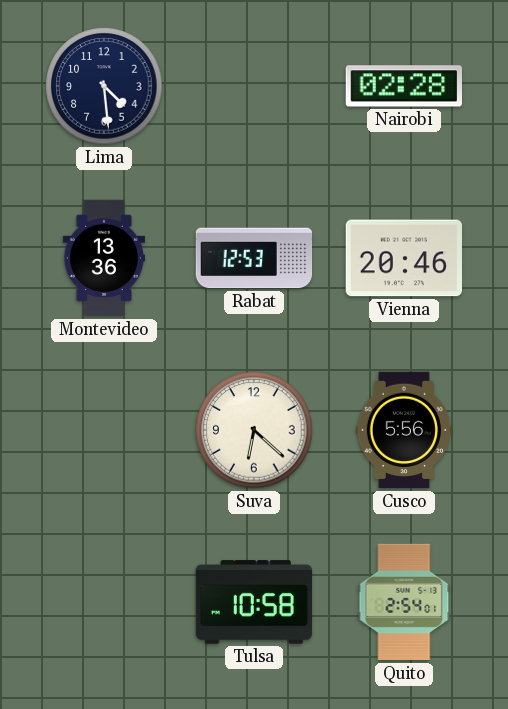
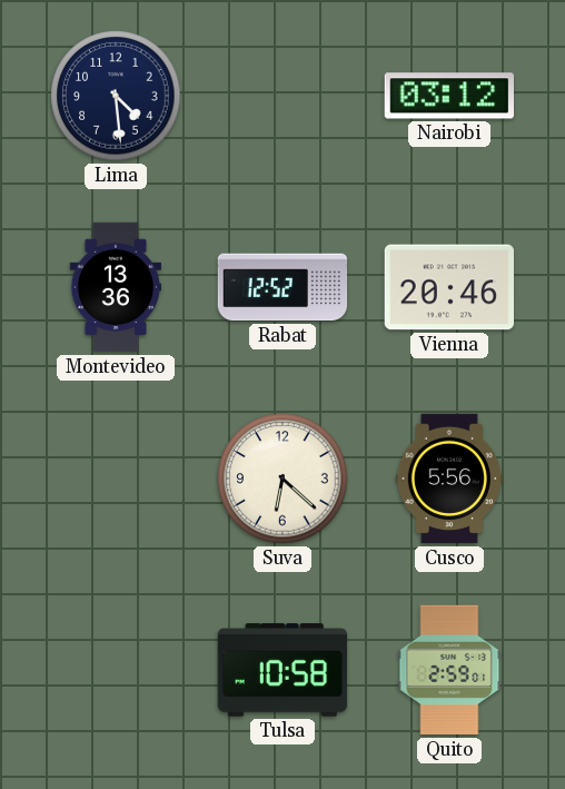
Nairobi: 02:28 -> 03:12 (449, 96)
Rabat: 12:53 -> 12:52 (282, 287)
Quito: 2:54 -> 2:59 (449, 670)
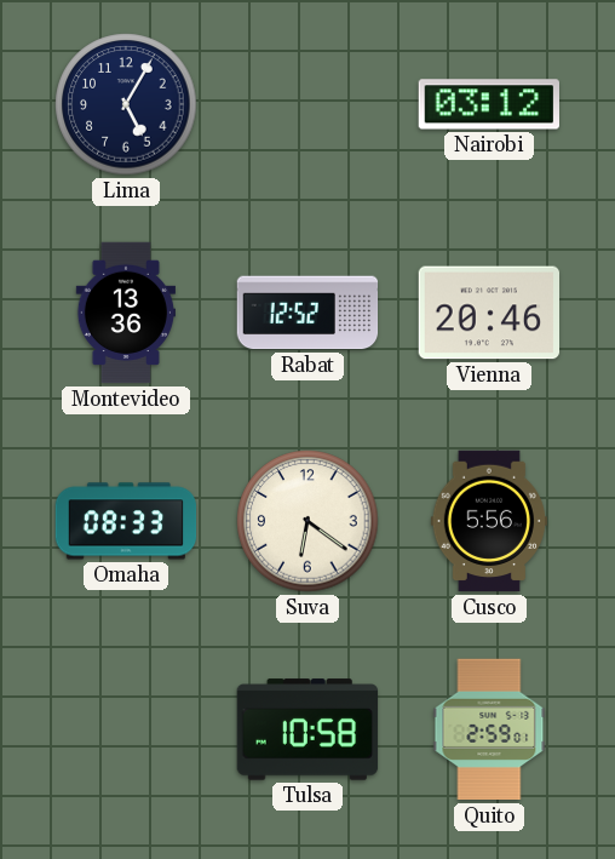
Lima: 4:29 -> 5:05 (126, 104)
Omaha: none -> 08:33 (126, 521)
Suva: 6:22 -> 6:21 (307, 521)
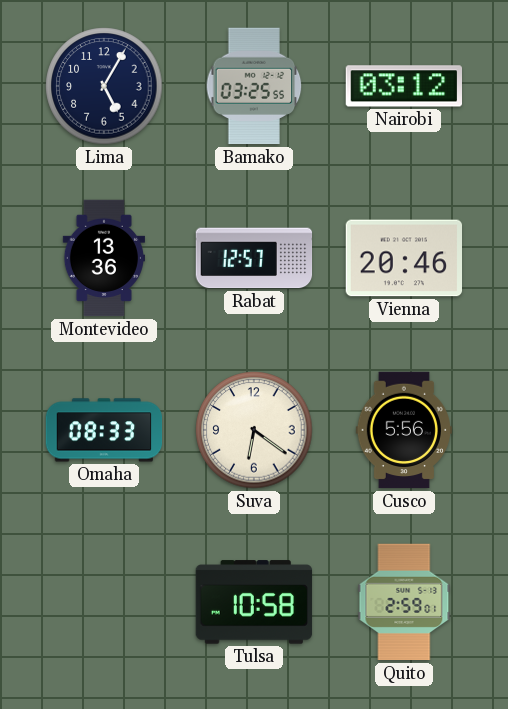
Bamako: none -> 03:25 (254, 86)
Rabat: 12:52 -> 12:57 (254, 258)
